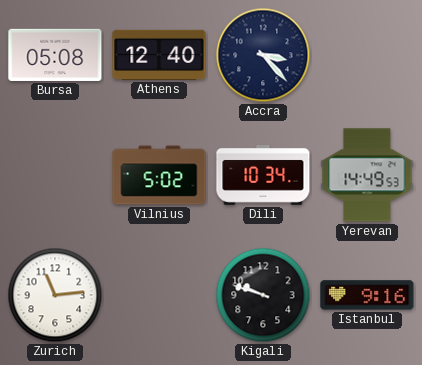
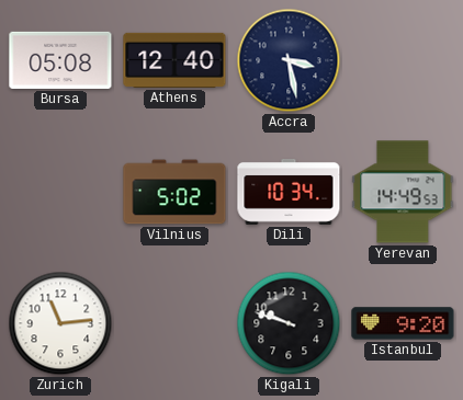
Accra: 3:23 -> 3:28 (289, 60)
Istanbul: 9:16 -> 9:20 (403, 323)
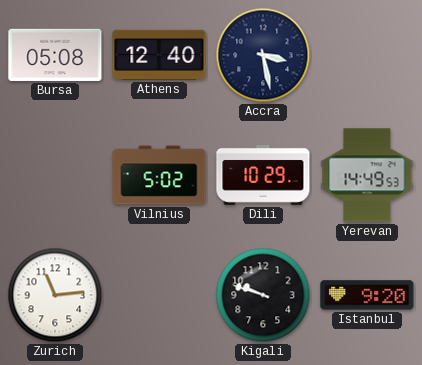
Dili: 10:34 -> 10:29 (263, 175)
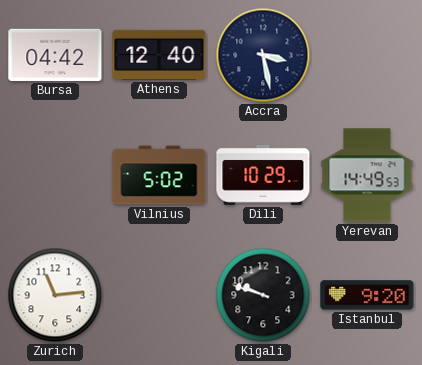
Bursa: 05:08 -> 04:42 (55, 55)
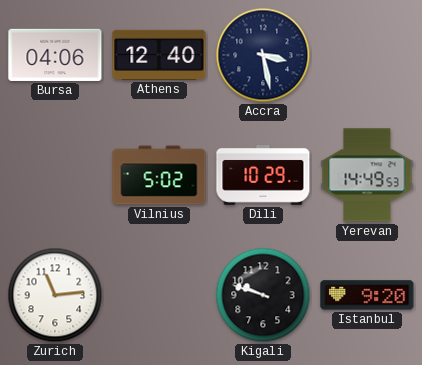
Bursa: 04:42 -> 04:06 (55, 55)
